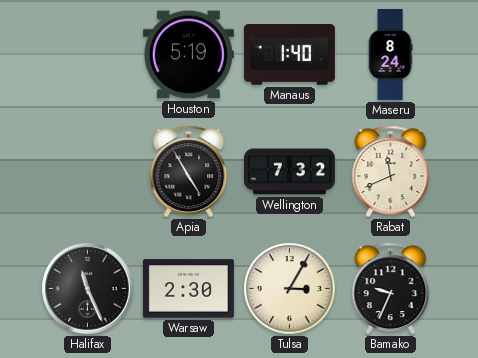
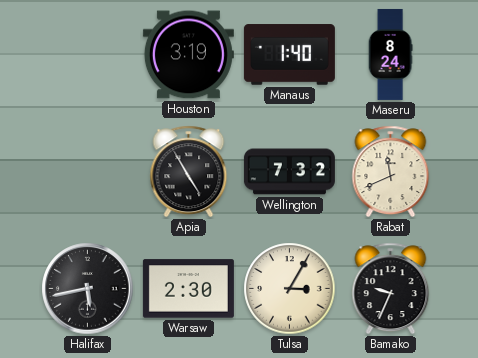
Houston: 5:19 -> 3:19 (188, 55)
Halifax: 11:26 -> 5:43 (88, 289)
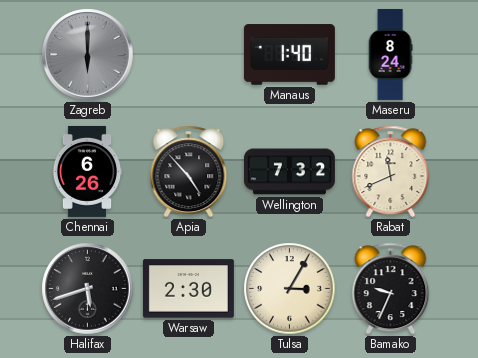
Zagreb: none -> 6:00 (88, 55)
Houston: 3:19 -> none (188, 55)
Chennai: none -> 6:26 (87, 171)
Apia: 4:55 -> 4:53 (189, 172)
Halifax: 5:43 -> 5:42 (88, 289)
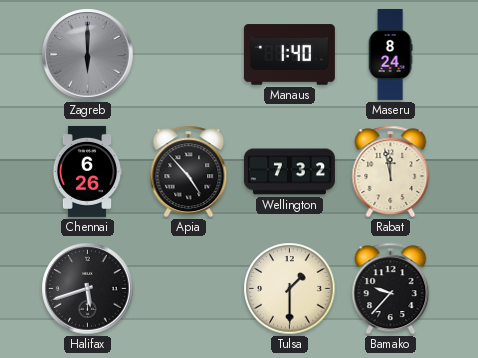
Rabat: 11:41 -> 11:58 (391, 172)
Warsaw: 2:30 -> none (188, 289)
Tulsa: 3:05 -> 1:30 (290, 289)
Bamako: 9:34 -> 9:37 (391, 289)
